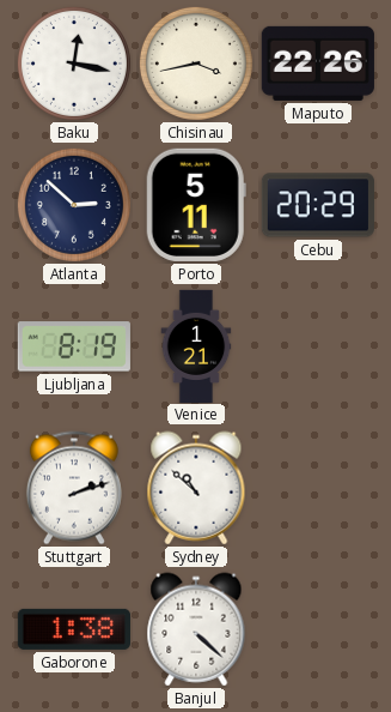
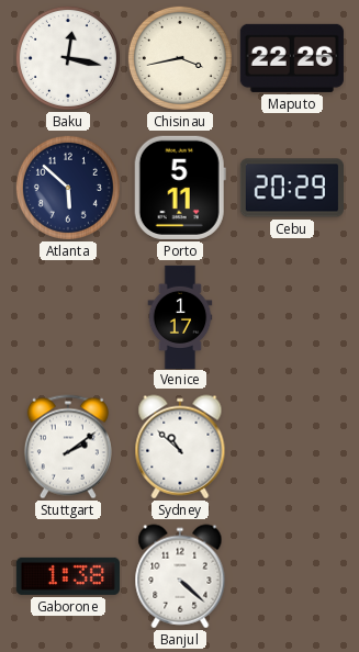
Atlanta: 2:52 -> 5:52 (68, 188)
Ljubljana: 8:19 -> none (74, 346)
Venice: 1:21 -> 1:17 (180, 316)
Stuttgart: 2:12 -> 2:09 (68, 447)
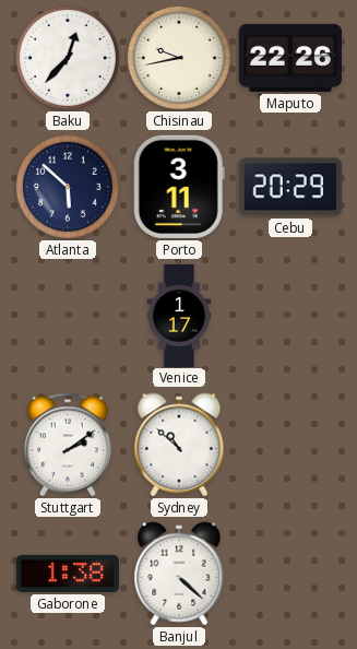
Baku: 12:17 -> 12:37 (68, 58)
Chisinau: 3:43 -> 9:43 (179, 58)
Porto: 5:11 -> 3:11 (179, 187)
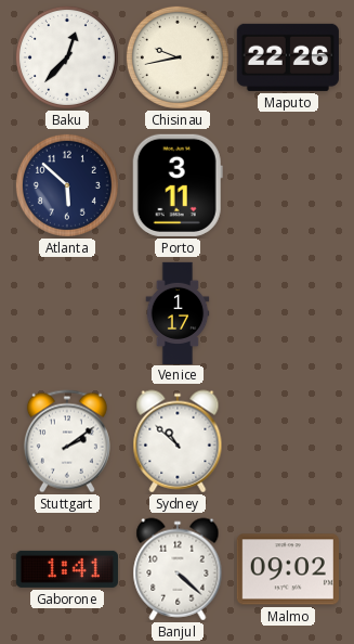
Cebu: 20:29 -> none (290, 187)
Gaborone: 1:38 -> 1:41 (67, 569)
Malmo: none -> 09:02 (288, 569)
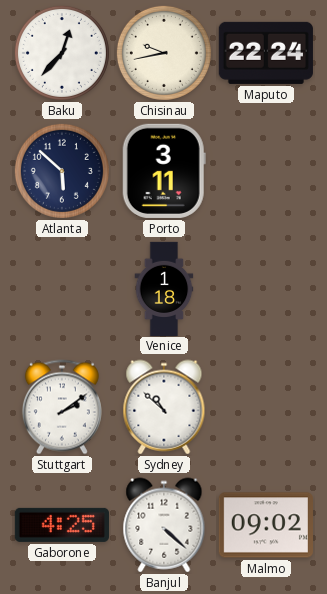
Maputo: 22:26 -> 22:24 (266, 53)
Venice: 1:17 -> 1:18 (164, 288)
Gaborone: 1:41 -> 4:25 (62, 525)
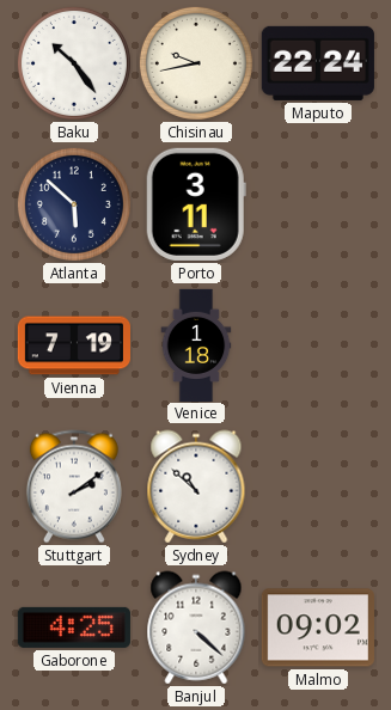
Baku: 12:37 -> 10:24 (74, 63)
Vienna: none -> 7:19 (73, 345)
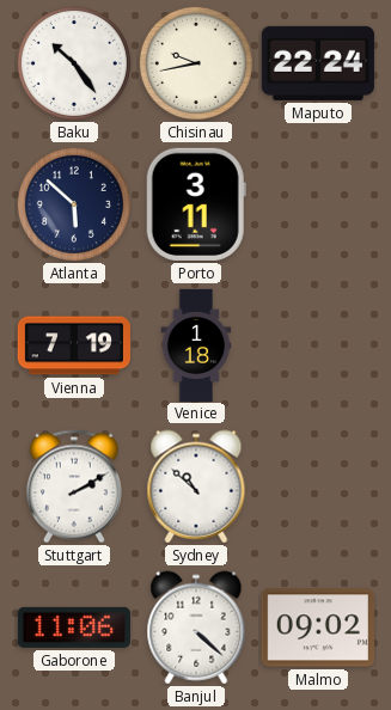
Stuttgart: 2:09 -> 2:10 (74, 486)
Gaborone: 4:25 -> 11:06 (74, 628)
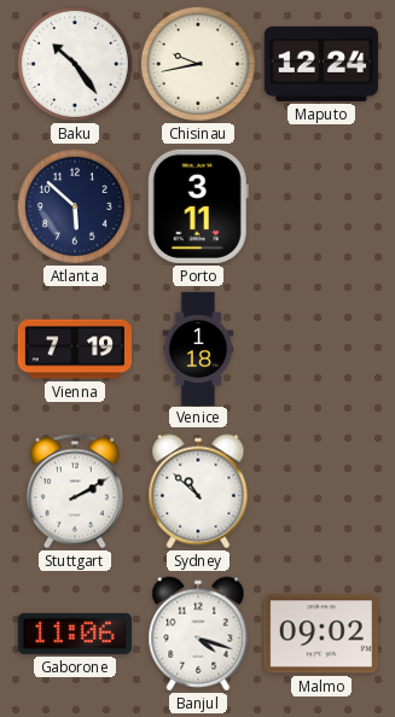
Maputo: 22:24 -> 12:24 (321, 64)
Banjul: 4:22 -> 4:18 (198, 634)
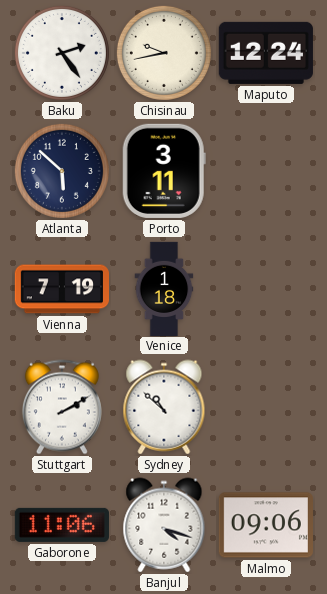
Baku: 10:24 -> 2:24 (62, 53)
Malmo: 09:02 -> 09:06 (266, 525)
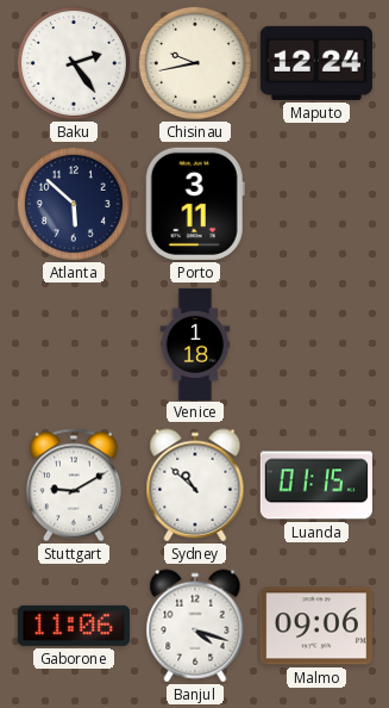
Vienna: 7:19 -> none (61, 289)
Stuttgart: 2:10 -> 9:10 (74, 485)
Luanda: none -> 01:15 (316, 485)
